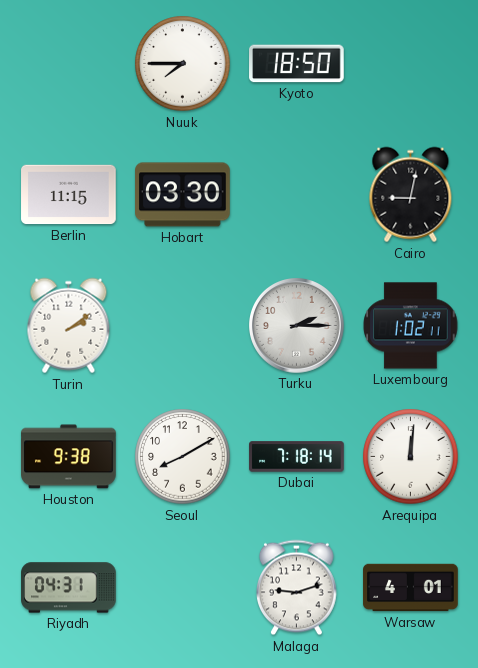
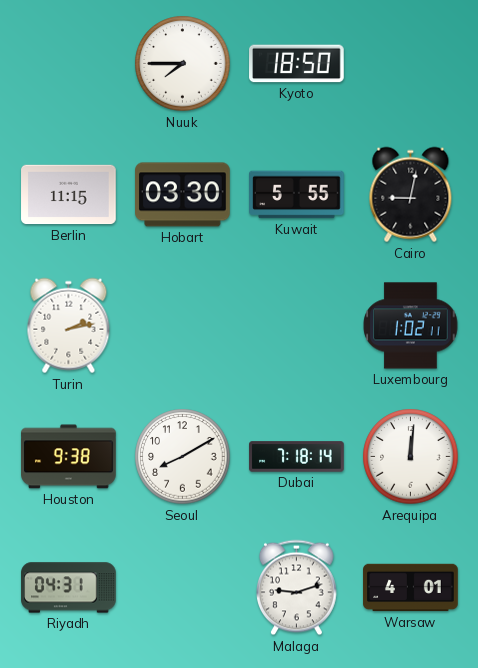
Kuwait: none -> 5:55 (297, 195)
Turin: 2:09 -> 2:13 (69, 326)
Turku: 2:15 -> none (297, 326)
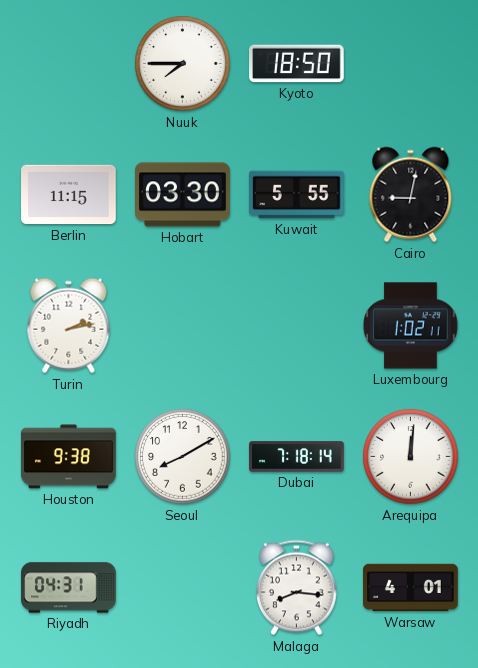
Malaga: 9:12 -> 8:16 (297, 588)
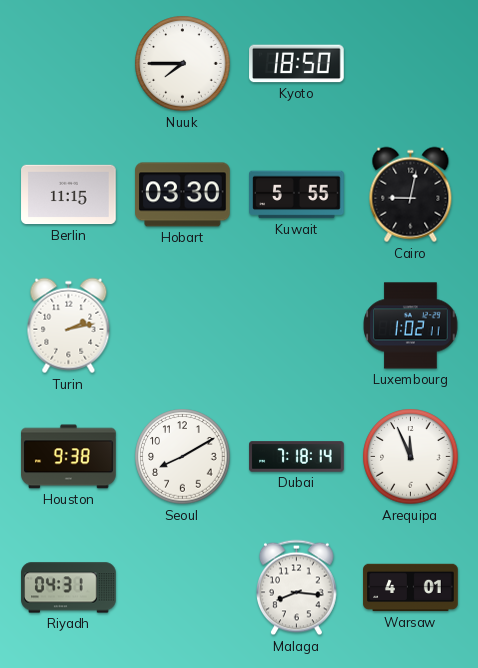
Arequipa: 12:01 -> 11:56 (411, 457)
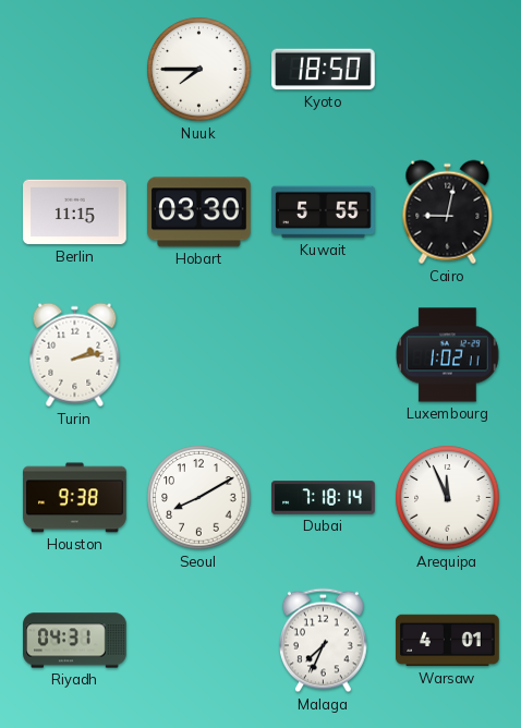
Malaga: 8:16 -> 7:34 (324, 641)
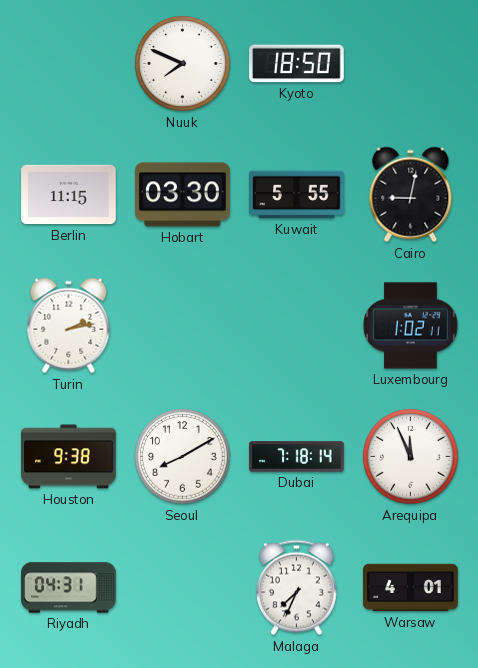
Nuuk: 7:45 -> 7:49 (183, 64)
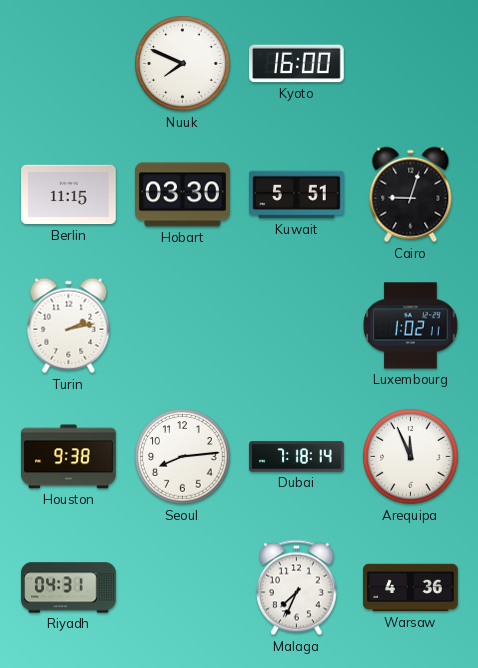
Kyoto: 18:50 -> 16:00 (297, 64)
Kuwait: 5:55 -> 5:51 (297, 195)
Cairo: 9:02 -> 9:03 (411, 195)
Seoul: 8:10 -> 8:14 (183, 457)
Warsaw: 4:01 -> 4:36 (411, 588)
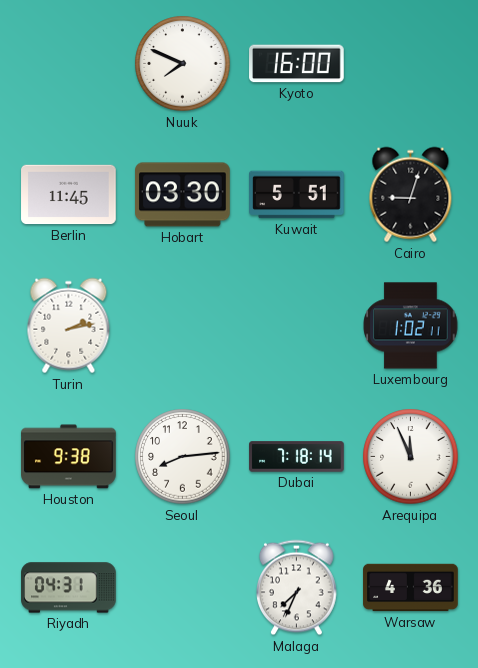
Berlin: 11:15 -> 11:45 (69, 195)
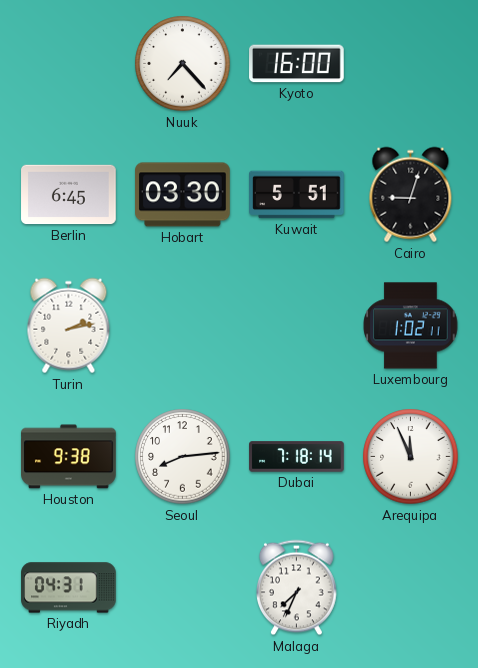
Nuuk: 7:49 -> 7:23 (183, 64)
Berlin: 11:45 -> 6:45 (69, 195)
Warsaw: 4:36 -> none (411, 588)
